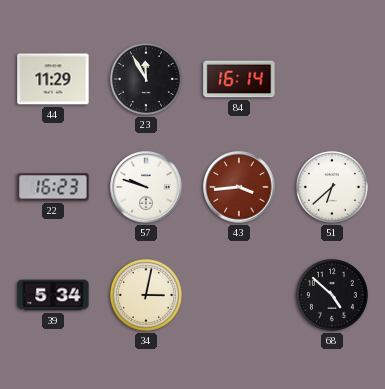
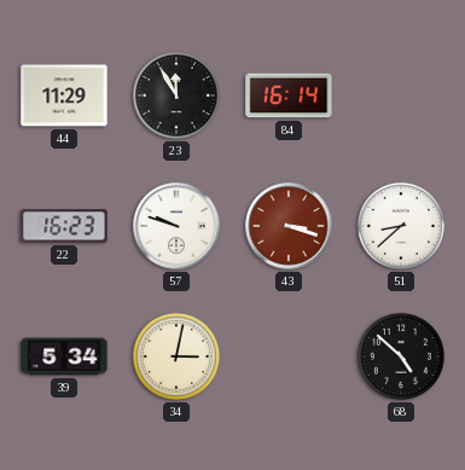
43: 3:44 -> 3:18 (289, 226)
51: 6:38 -> 8:38 (401, 226)
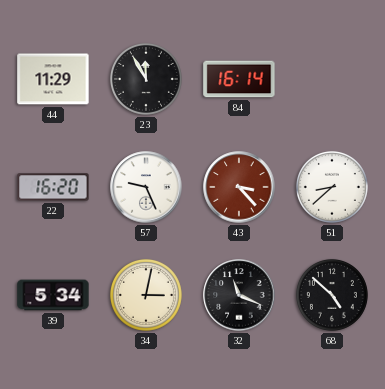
22: 16:23 -> 16:20 (53, 187)
57: 9:48 -> 9:26 (146, 187)
43: 3:18 -> 3:23 (239, 187)
32: none -> 11:19 (239, 295)
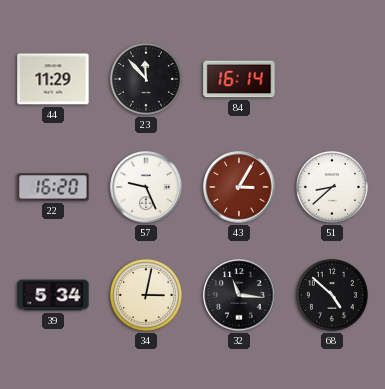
23: 11:55 -> 11:53 (146, 79)
43: 3:23 -> 3:05 (239, 187)
32: 11:19 -> 11:16 (239, 295)
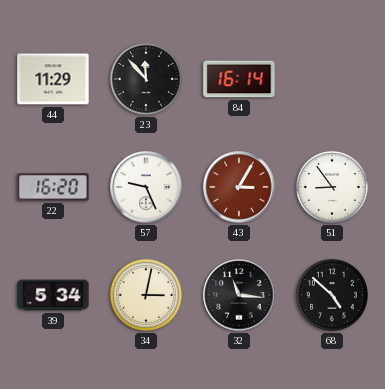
51: 8:38 -> 8:54 (332, 187)
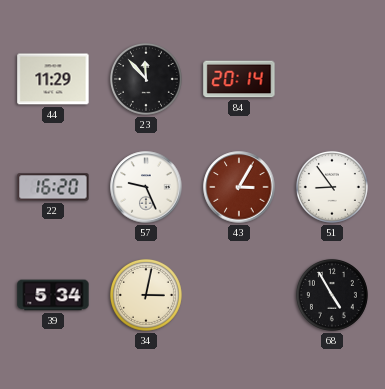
84: 16:14 -> 20:14 (239, 79)
32: 11:16 -> none (239, 295)
68: 4:52 -> 4:55 (332, 295)
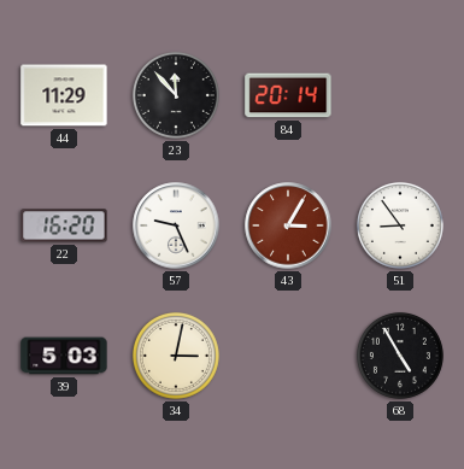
39: 5:34 -> 5:03 (64, 356)
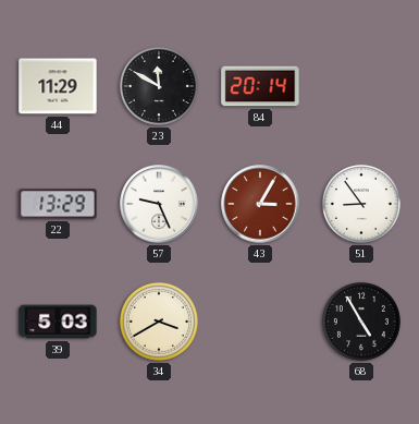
23: 11:53 -> 11:50 (159, 86)
22: 16:20 -> 13:29 (58, 204)
34: 3:02 -> 3:40 (159, 322)
